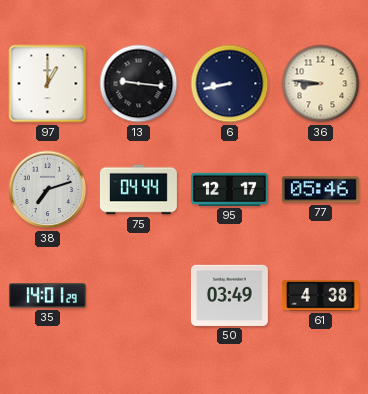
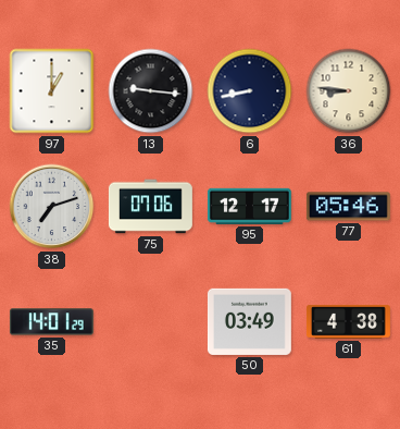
75: 04:44 -> 07:06 (150, 207)
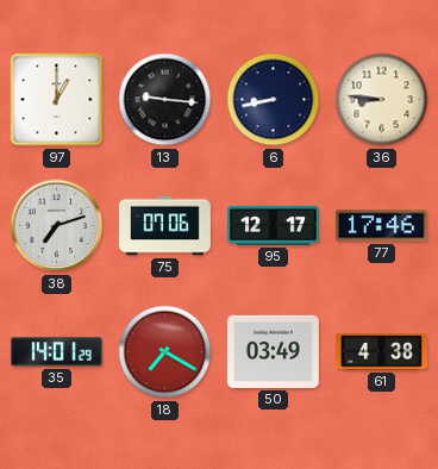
77: 05:46 -> 17:46 (381, 226)
18: none -> 7:20 (165, 352)
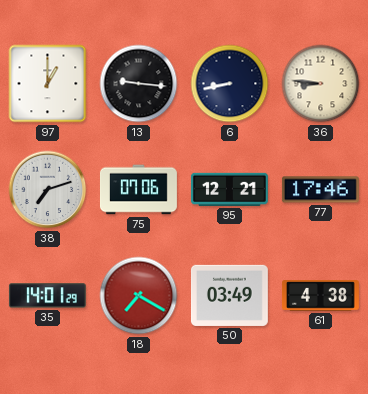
95: 12:17 -> 12:21 (229, 189)
